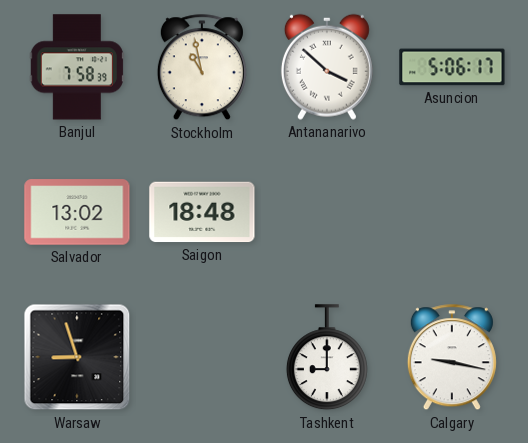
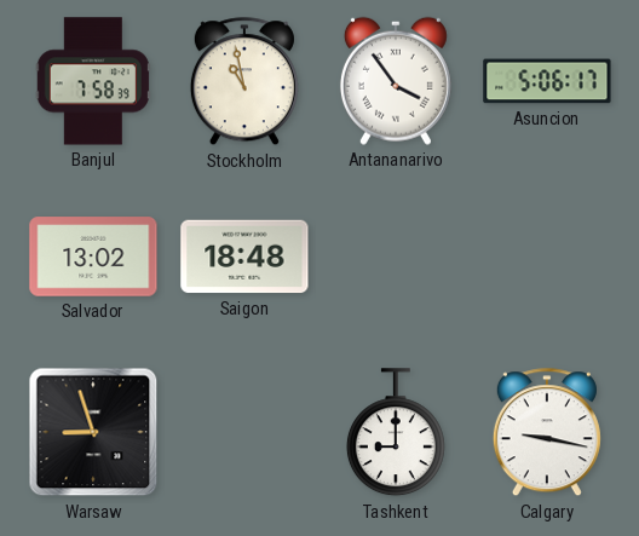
Antananarivo: 3:52 -> 3:54 (396, 81)
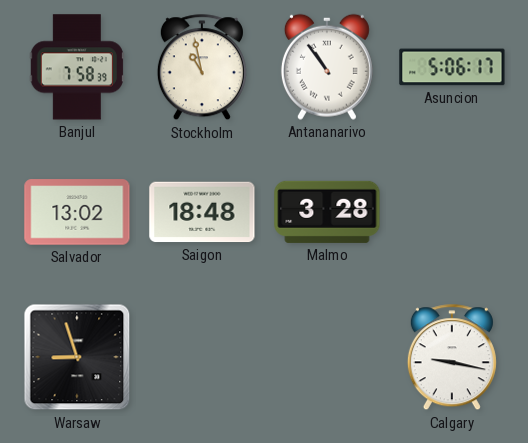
Antananarivo: 3:54 -> 10:54 (327, 67)
Malmo: none -> 3:28 (327, 212)
Tashkent: 9:00 -> none (396, 433)
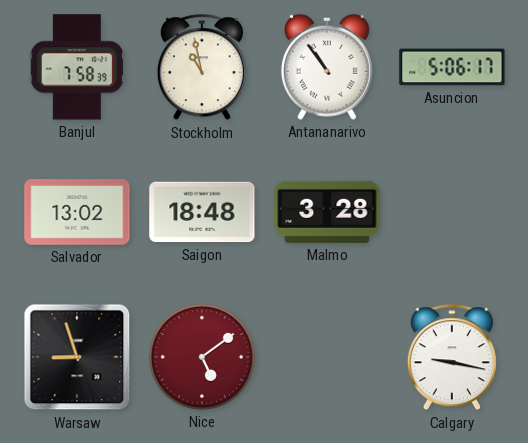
Nice: none -> 5:09 (202, 357)
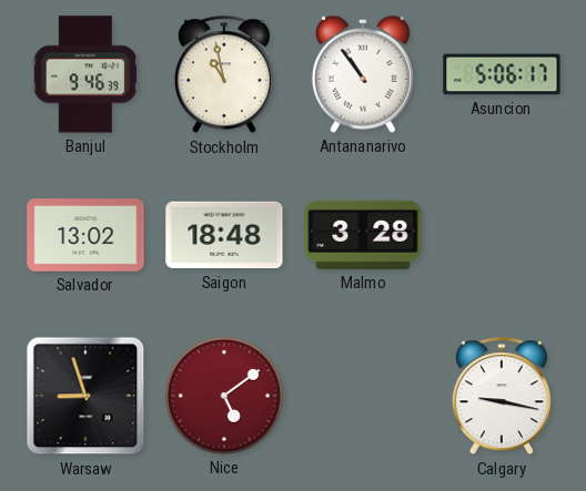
Banjul: 7:58 -> 9:46 (85, 74)
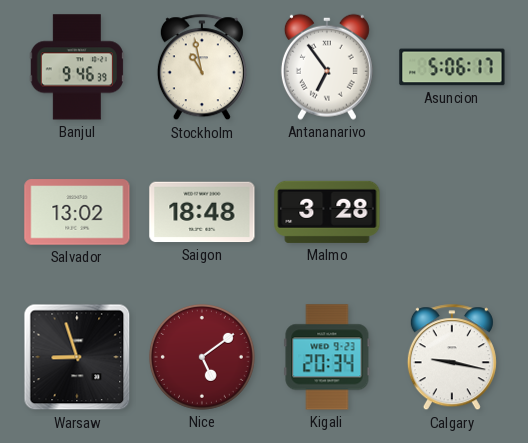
Antananarivo: 10:54 -> 6:54 (327, 67)
Kigali: none -> 20:34 (327, 357)
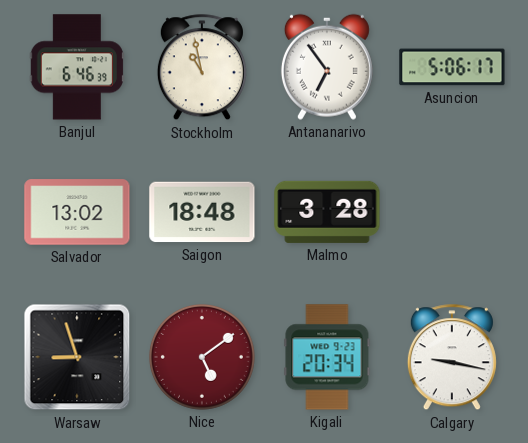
Banjul: 9:46 -> 6:46 (77, 67)
